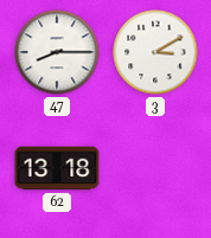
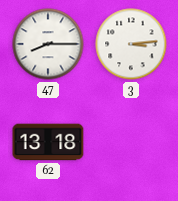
3: 3:10 -> 3:14 (131, 44)
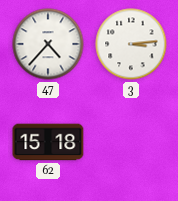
47: 8:15 -> 4:37 (48, 44)
62: 13:18 -> 15:18 (48, 142)
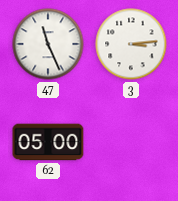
47: 4:37 -> 11:26 (48, 44)
62: 15:18 -> 05:00 (48, 142)
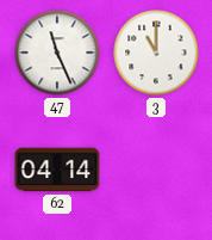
3: 3:14 -> 11:00 (156, 53)
62: 05:00 -> 04:14 (57, 170)
